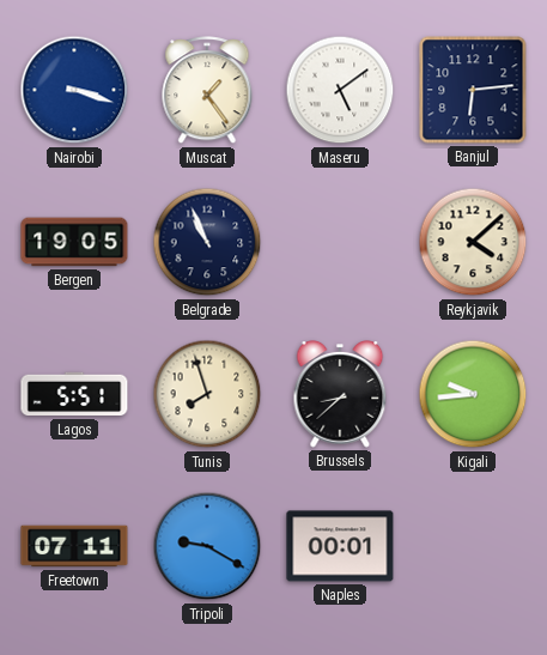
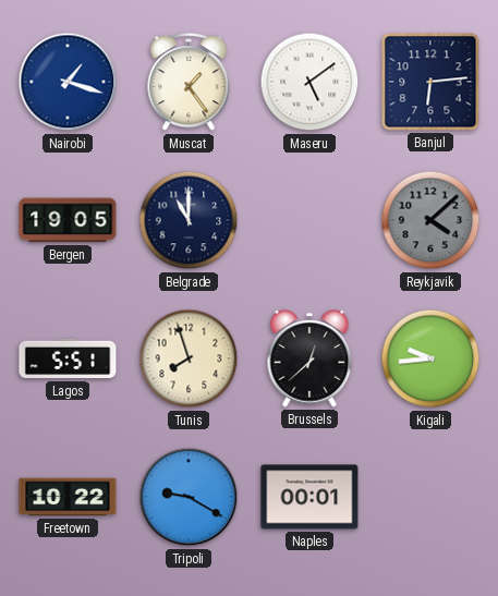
Nairobi: 3:18 -> 1:18 (68, 82)
Belgrade: 10:56 -> 11:00 (189, 220)
Reykjavik dial: cream -> grey (430, 220)
Brussels: 8:38 -> 12:38 (309, 358)
Freetown: 07:11 -> 10:22 (68, 497)
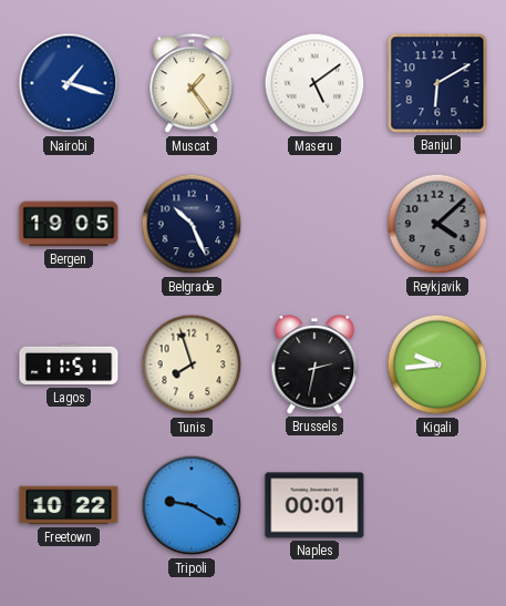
Banjul: 6:14 -> 6:10 (437, 83)
Belgrade: 11:00 -> 10:26 (192, 224)
Lagos: 5:51 -> 11:51 (69, 364)
Brussels: 12:38 -> 2:32 (314, 364)
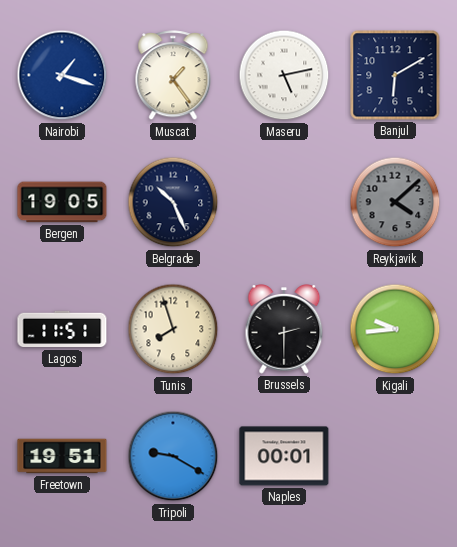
Maseru: 5:09 -> 5:13 (284, 75)
Brussels: 2:32 -> 2:30 (284, 329)
Freetown: 10:22 -> 19:51 (62, 456)
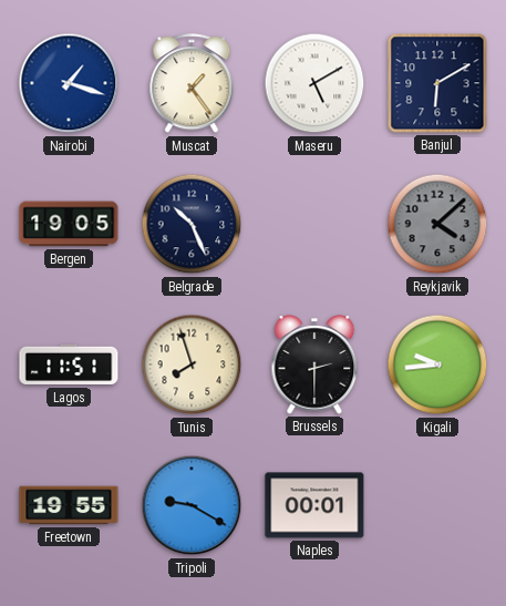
Maseru: 5:13 -> 5:10 (314, 83)
Freetown: 19:51 -> 19:55 (69, 505)
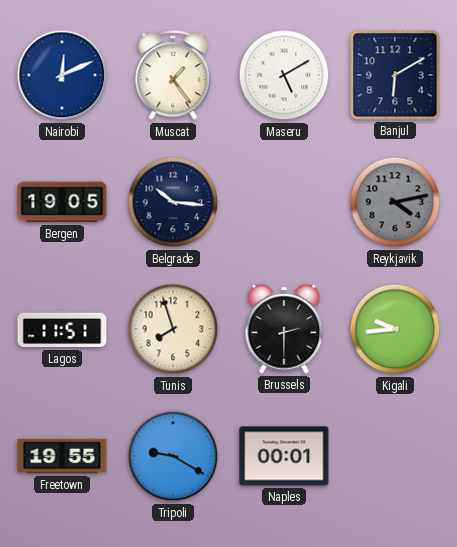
Nairobi: 1:18 -> 12:11 (62, 75)
Belgrade: 10:26 -> 10:16 (173, 202)
Reykjavik: 4:08 -> 4:13 (395, 202)
